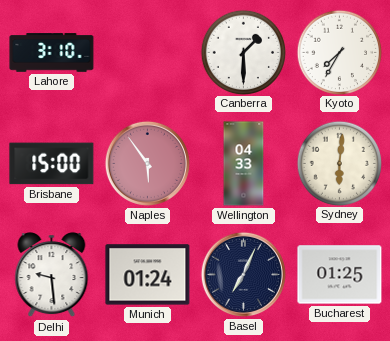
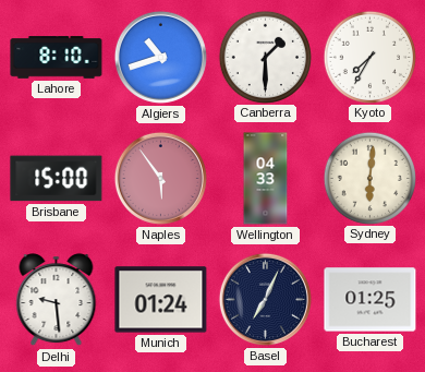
Lahore: 3:10 -> 8:10 (57, 58)
Algiers: none -> 10:42 (160, 57)
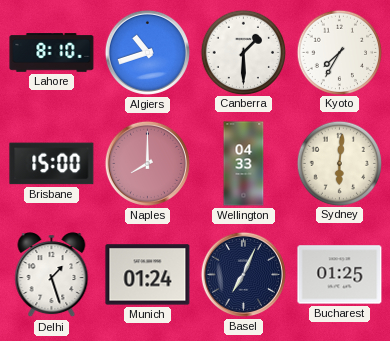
Naples: 5:54 -> 8:00 (147, 163)
Delhi: 9:29 -> 1:27 (52, 275)
